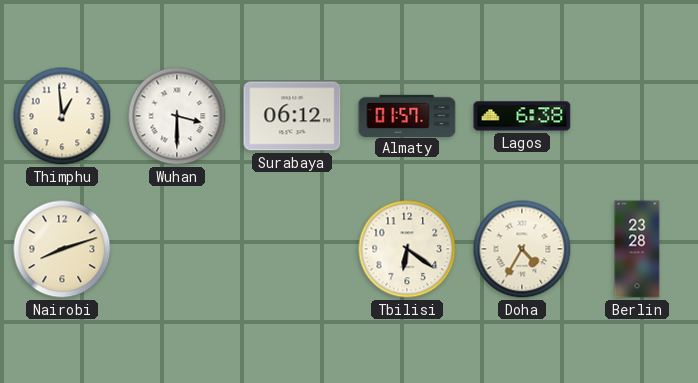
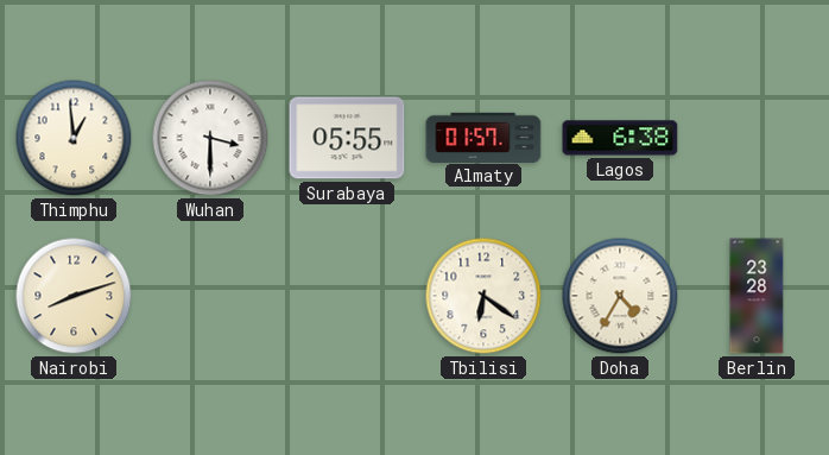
Surabaya: 06:12 -> 05:55 (347, 138)
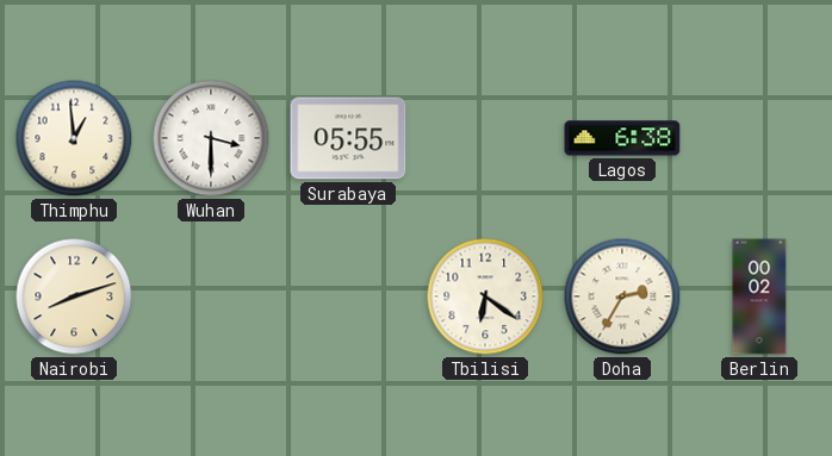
Almaty: 01:57 -> none (483, 137)
Doha: 4:35 -> 2:35 (622, 296)
Berlin: 23:28 -> 00:02 (759, 296)
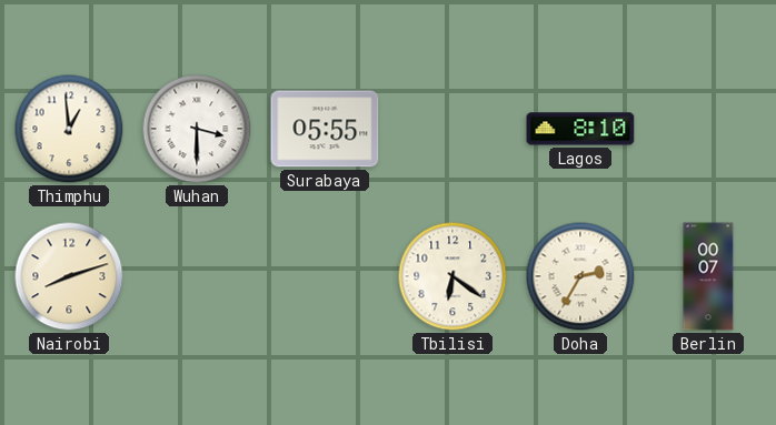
Lagos: 6:38 -> 8:10 (580, 129)
Berlin: 00:02 -> 00:07 (708, 276)
